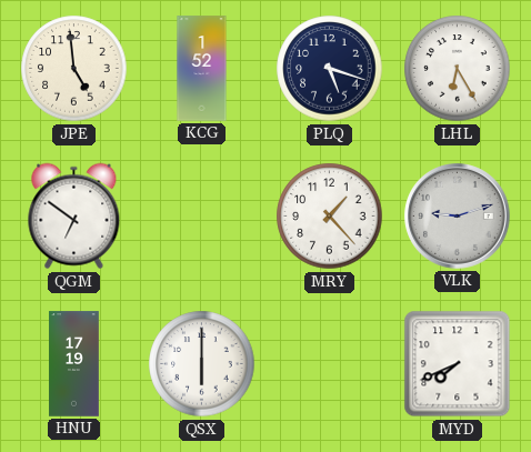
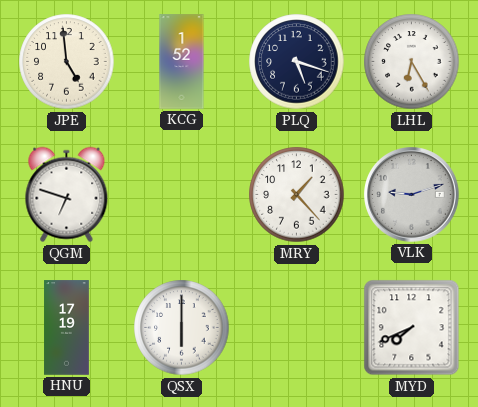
QGM: 6:51 -> 6:48 (67, 195)
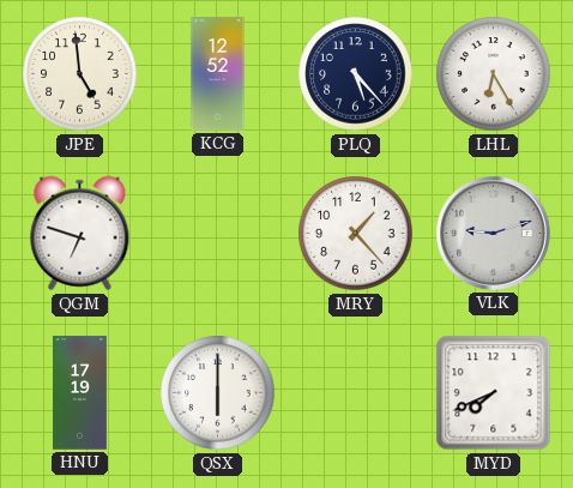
KCG: 1:52 -> 12:52 (218, 74)
PLQ: 5:18 -> 5:23 (356, 74)
